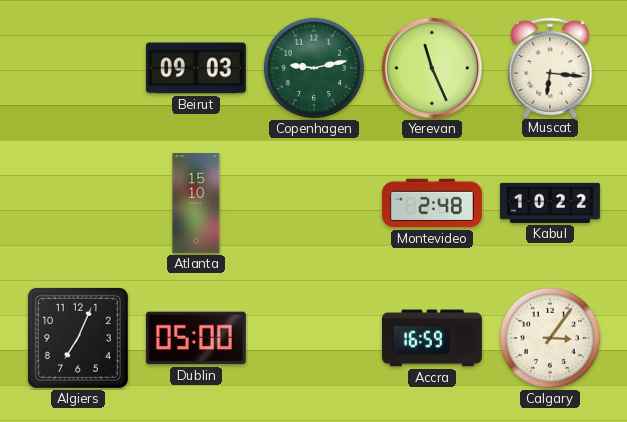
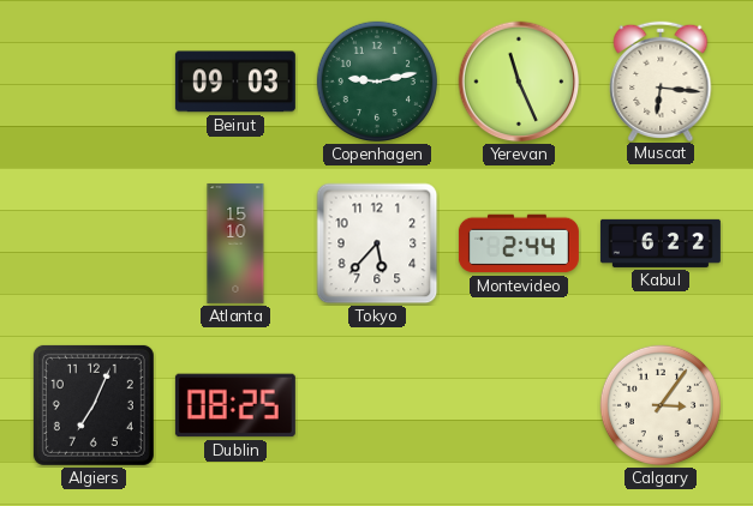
Tokyo: none -> 5:37 (377, 243)
Montevideo: 2:48 -> 2:44 (519, 243)
Kabul: 10:22 -> 6:22 (661, 243)
Dublin: 05:00 -> 08:25 (235, 405)
Accra: 16:59 -> none (432, 338)
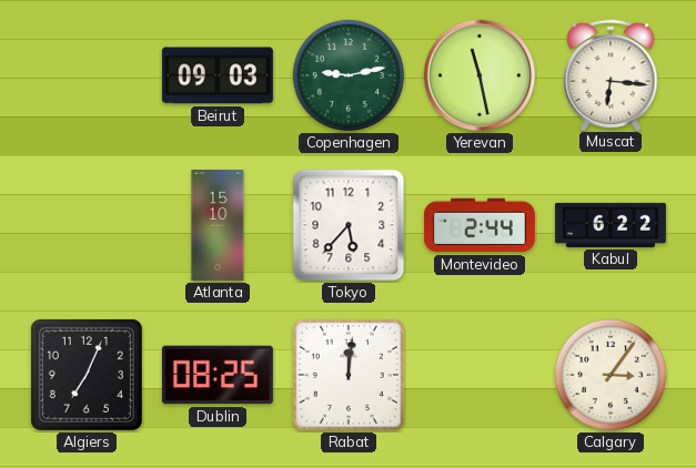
Yerevan: 11:26 -> 11:28 (480, 75)
Rabat: none -> 12:01 (349, 375)
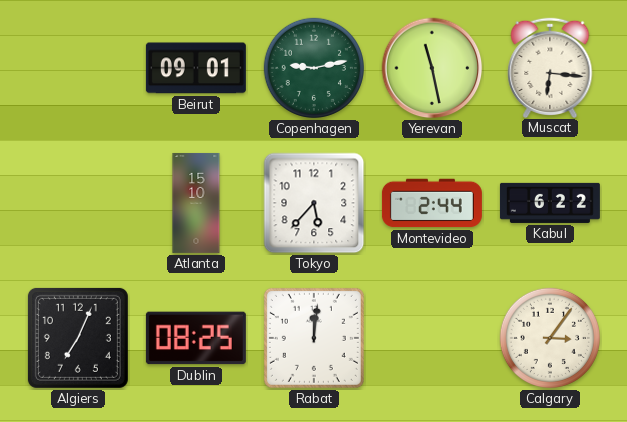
Beirut: 09:03 -> 09:01 (196, 68)
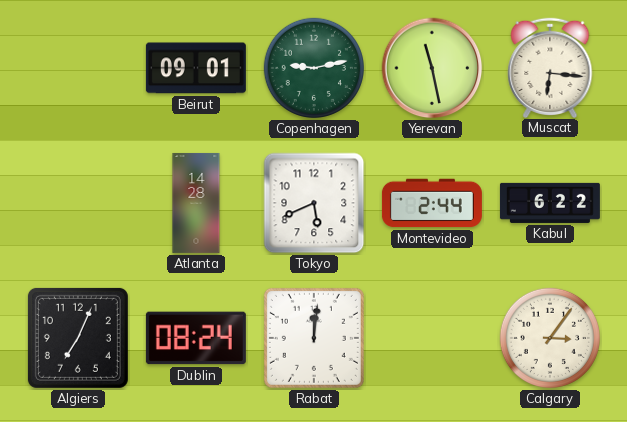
Atlanta: 15:10 -> 14:28 (196, 203)
Tokyo: 5:37 -> 5:41 (314, 203)
Dublin: 08:25 -> 08:24 (196, 338)
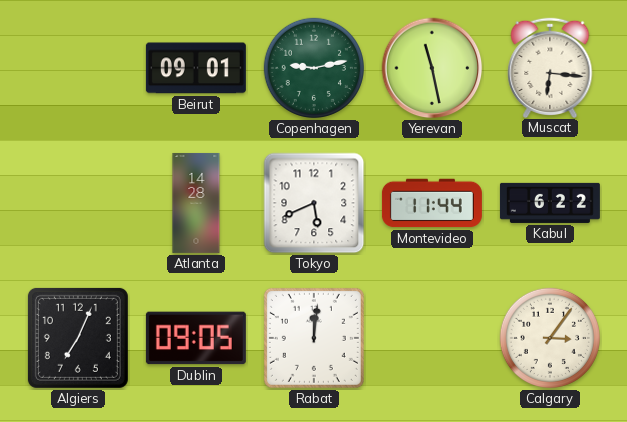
Montevideo: 2:44 -> 11:44 (432, 203)
Dublin: 08:24 -> 09:05 (196, 338)
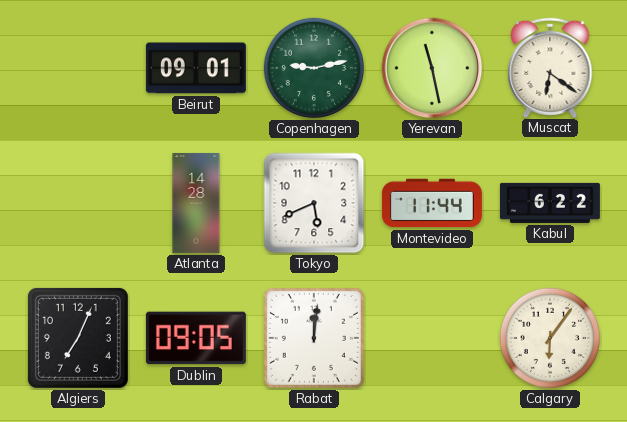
Muscat: 6:16 -> 6:21 (550, 67)
Calgary: 3:06 -> 6:06 (550, 338)
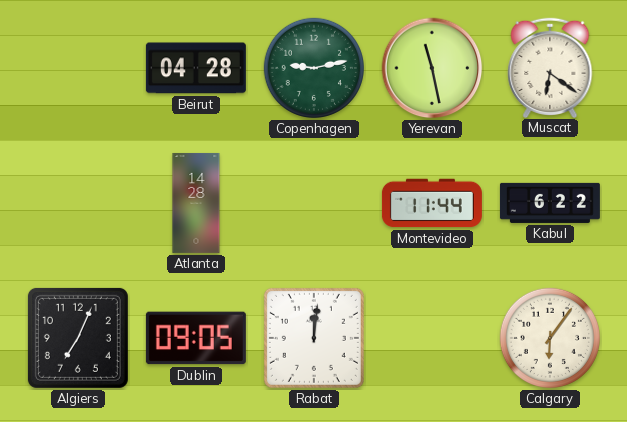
Beirut: 09:01 -> 04:28 (196, 68)
Tokyo: 5:41 -> none (314, 203)
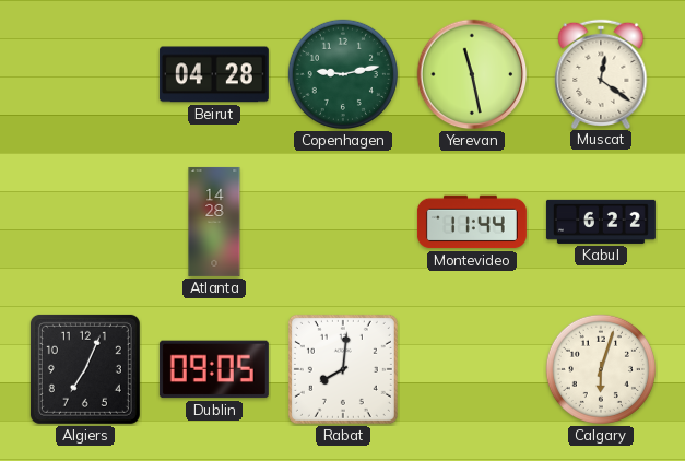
Muscat: 6:21 -> 12:21 (601, 73)
Rabat: 12:01 -> 8:01 (343, 369)
Calgary: 6:06 -> 6:03 (601, 369)
